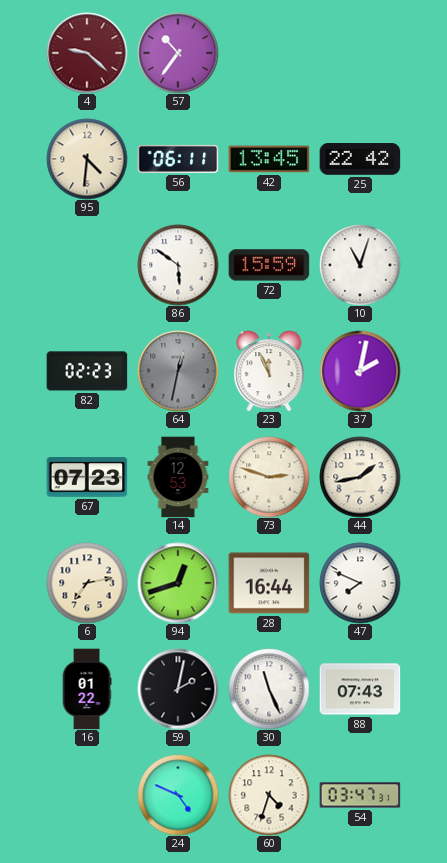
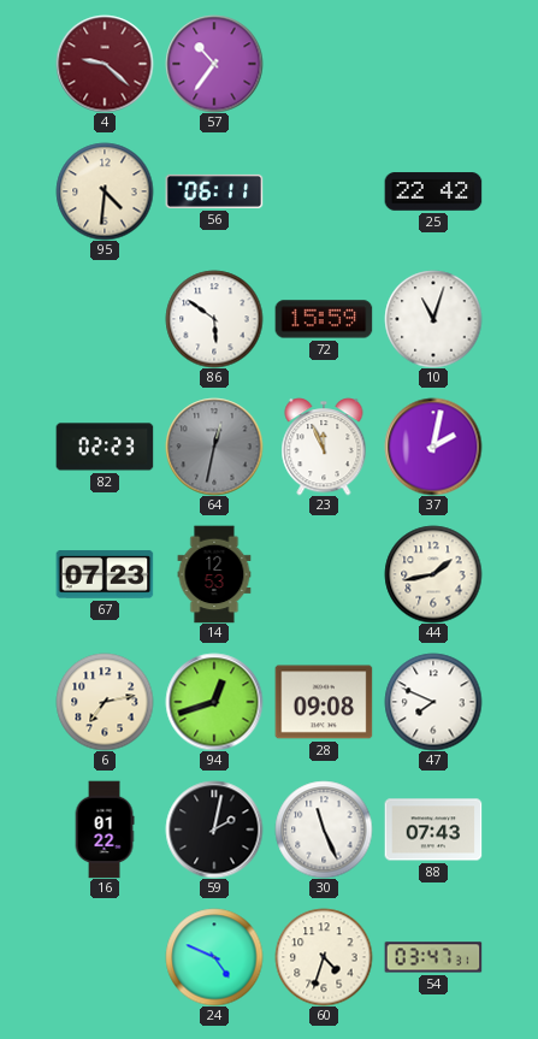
42: 13:45 -> none (269, 159)
73: 2:48 -> none (269, 477)
28: 16:44 -> 09:08 (324, 702)
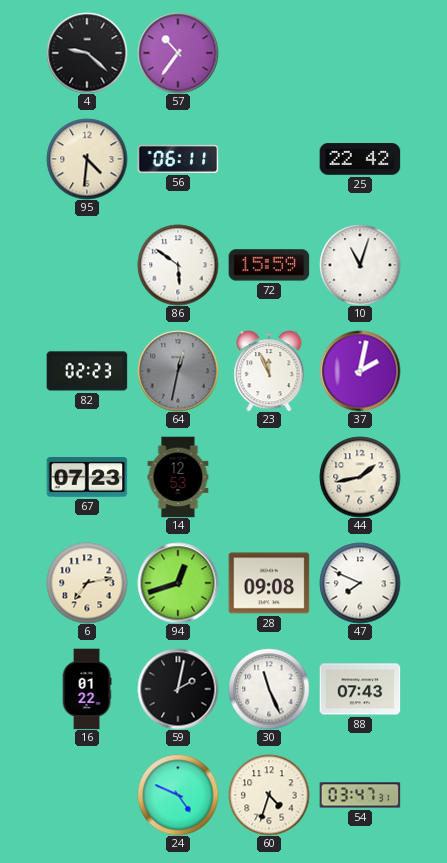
4 dial: burgundy -> black (87, 53)
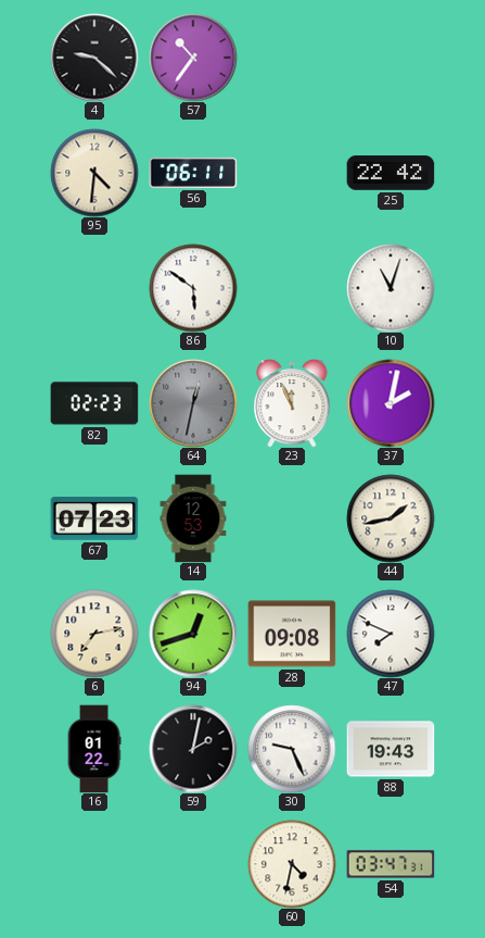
72: 15:59 -> none (269, 265)
30: 11:26 -> 9:26 (292, 749)
88: 07:43 -> 19:43 (391, 749)
24: 4:49 -> none (178, 795)
60: 4:33 -> 4:32 (292, 864)
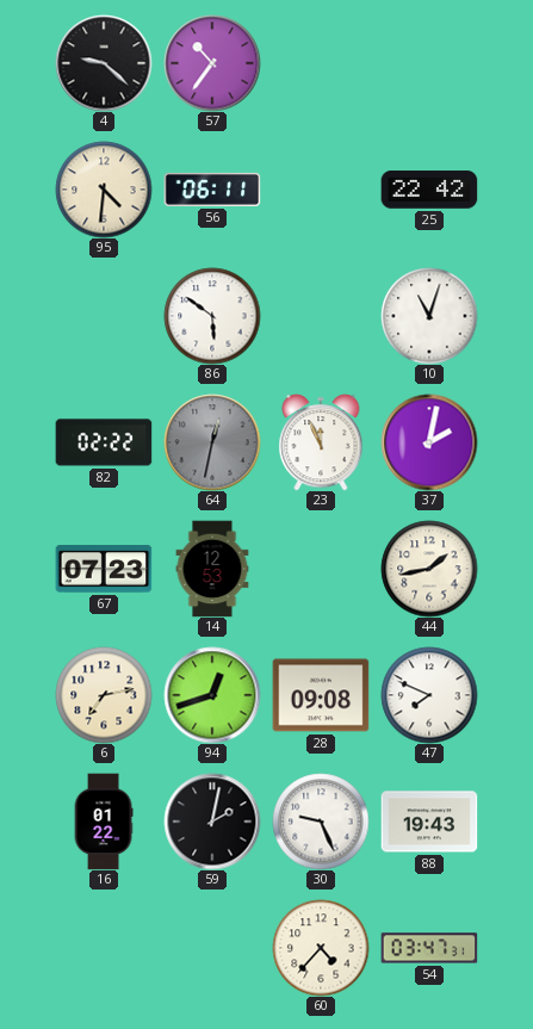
82: 02:23 -> 02:22 (104, 442)
60: 4:32 -> 4:37 (321, 948)
